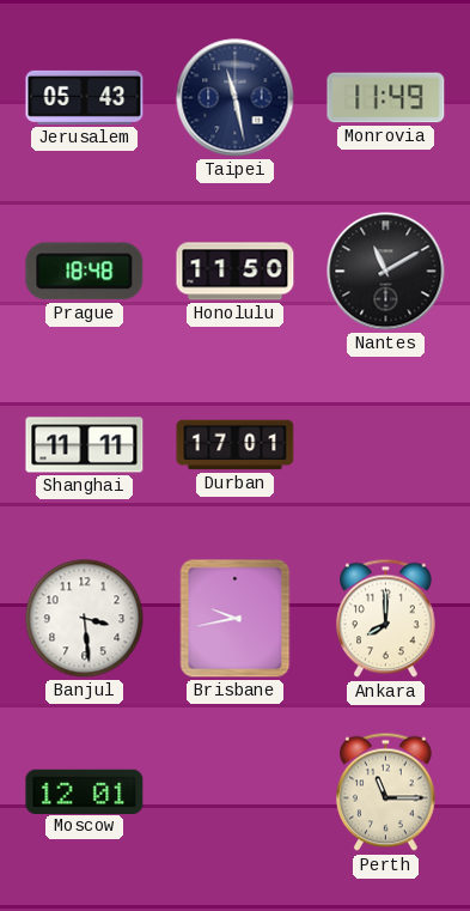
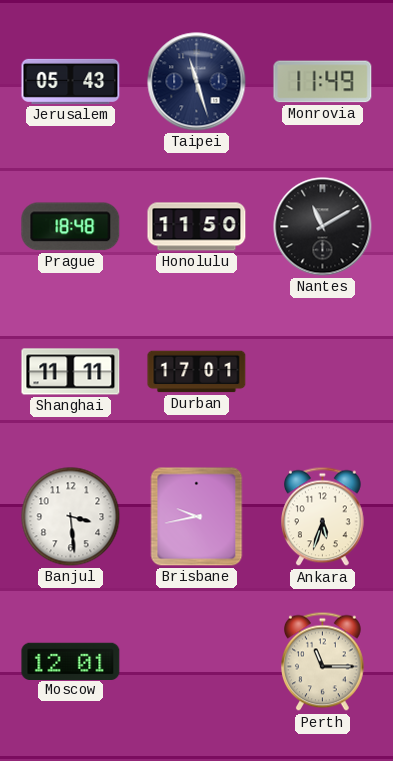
Taipei: 11:28 -> 11:27 (197, 82)
Ankara: 8:00 -> 5:33 (323, 517)
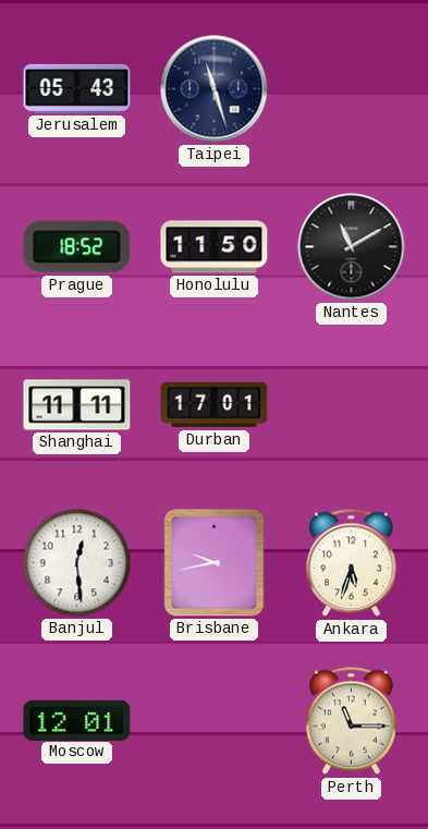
Monrovia: 11:49 -> none (323, 82)
Prague: 18:48 -> 18:52 (77, 247)
Banjul: 3:29 -> 12:29 (77, 563)
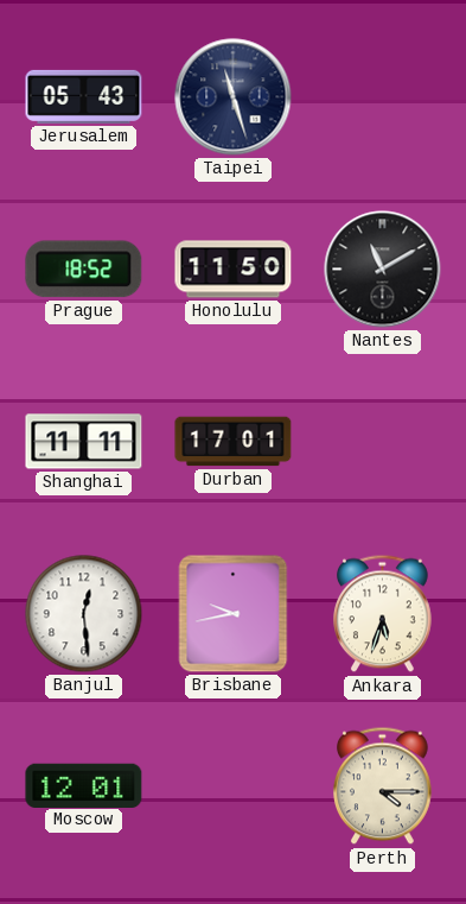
Perth: 11:15 -> 4:15 (383, 786)
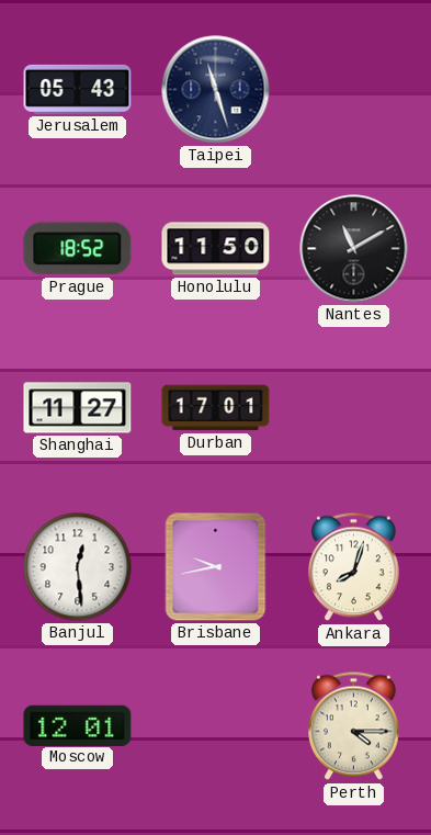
Shanghai: 11:11 -> 11:27 (78, 408)
Ankara: 5:33 -> 8:03 (354, 567)
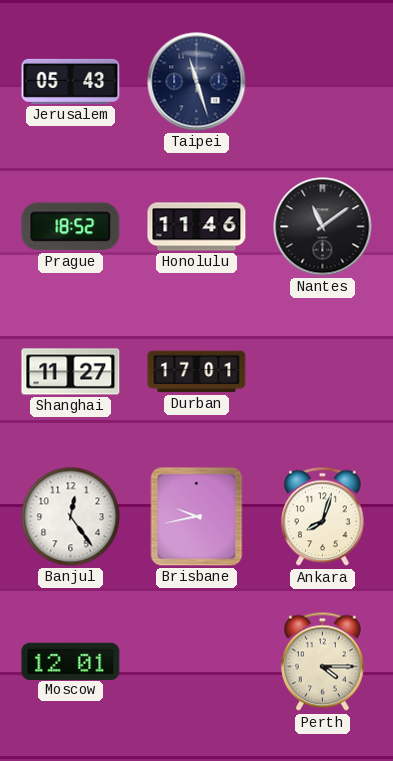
Honolulu: 11:50 -> 11:46 (197, 227)
Nantes: 11:10 -> 11:09 (323, 227)
Banjul: 12:29 -> 12:24 (71, 517)
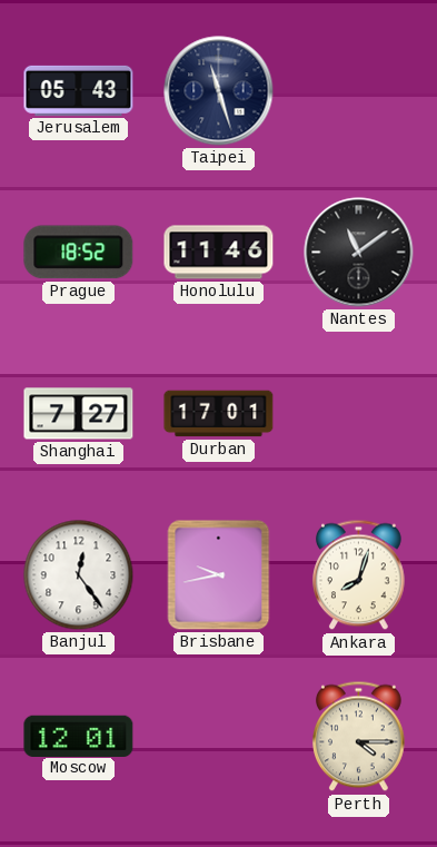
Shanghai: 11:27 -> 7:27 (79, 414)
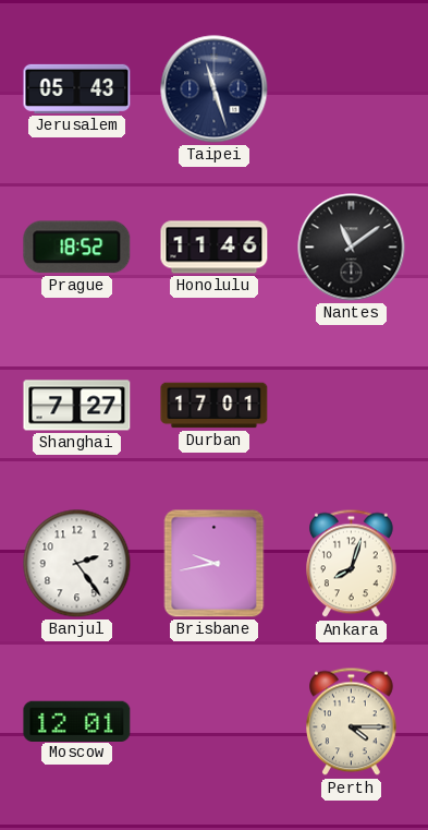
Banjul: 12:24 -> 2:24 (77, 564)
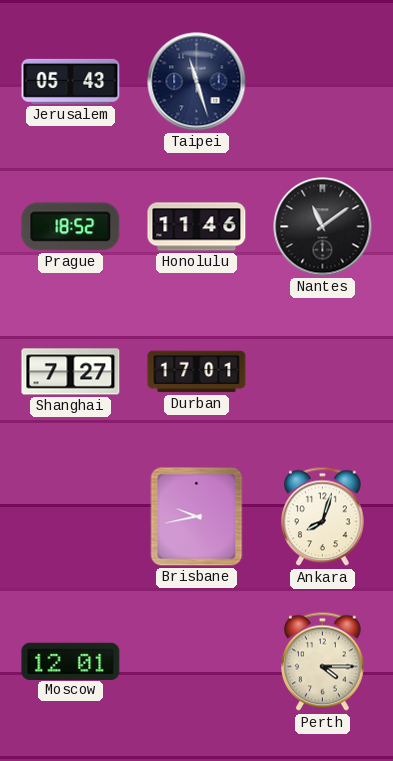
Banjul: 2:24 -> none (77, 564)
